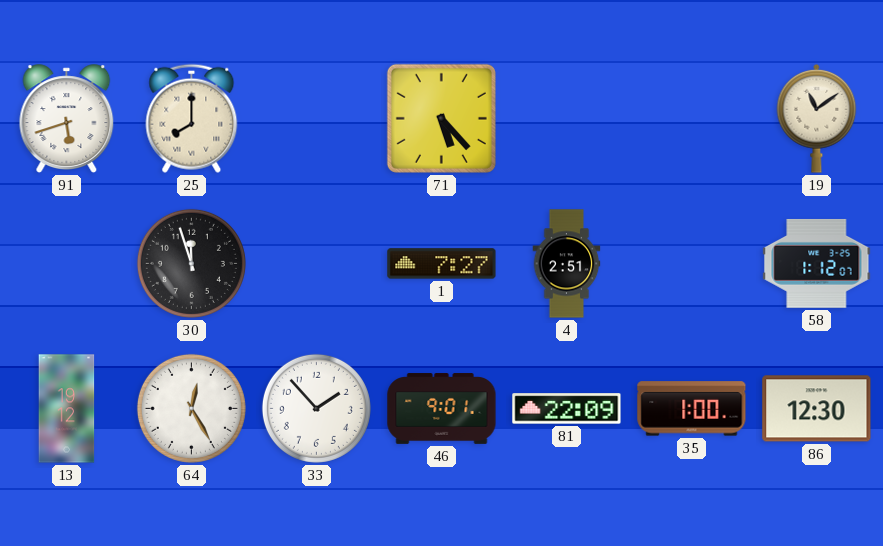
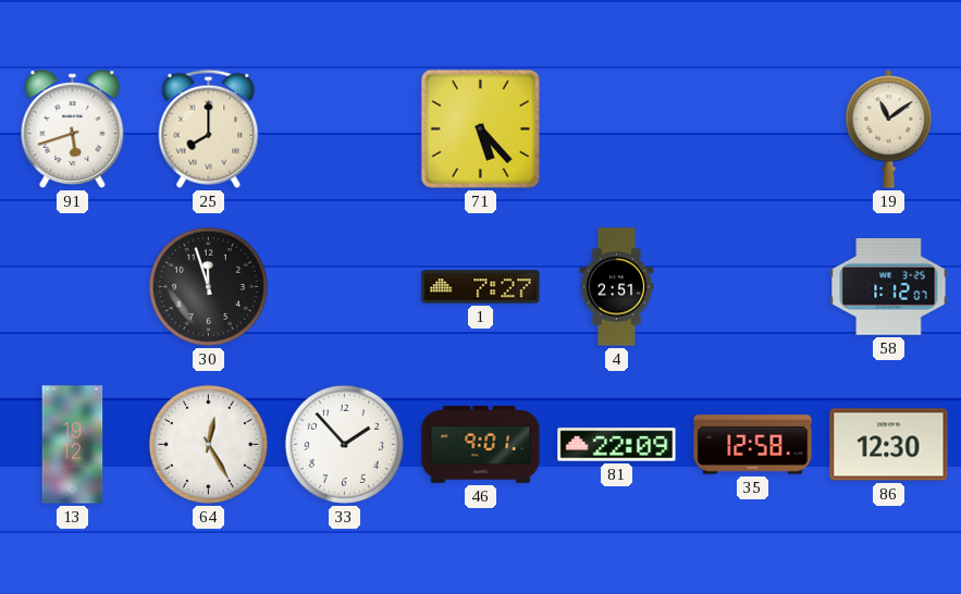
35: 1:00 -> 12:58 (753, 445)
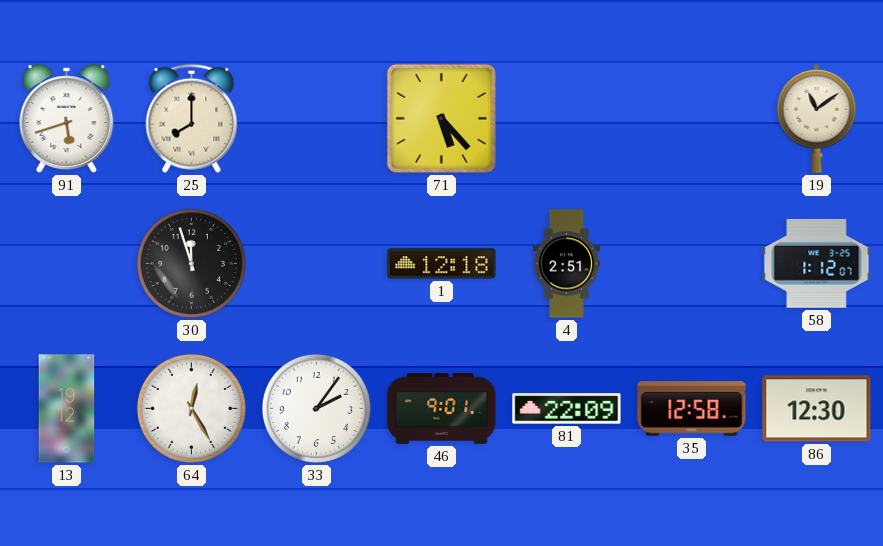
1: 7:27 -> 12:18 (442, 264)
33: 1:53 -> 2:06 (316, 408)
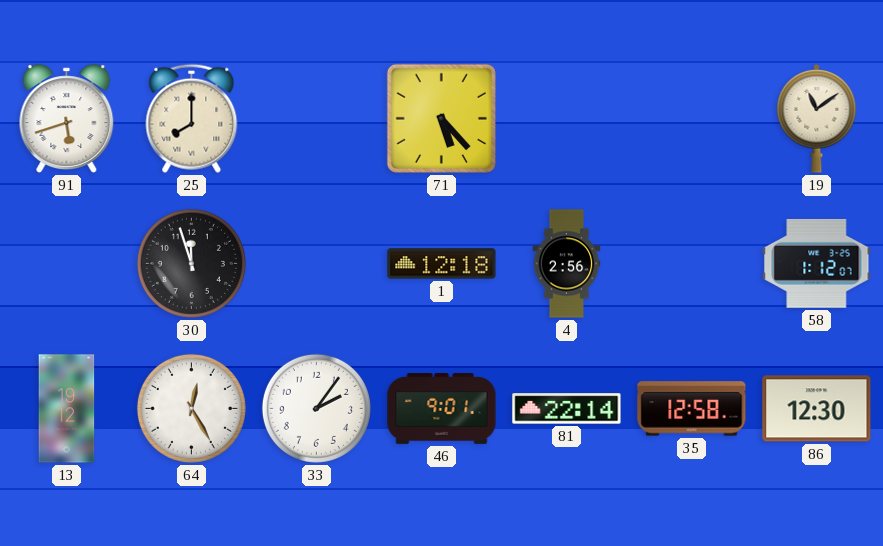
4: 2:51 -> 2:56 (567, 264)
81: 22:09 -> 22:14 (567, 409)
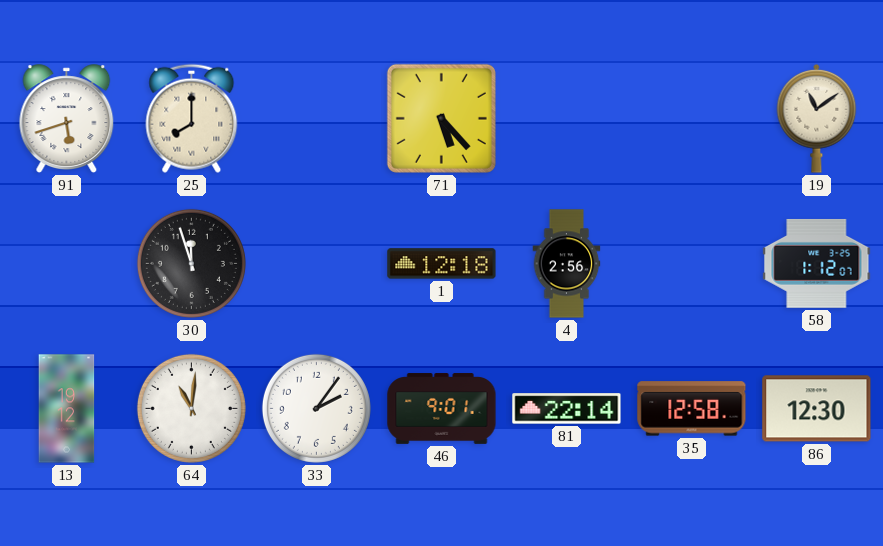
64: 12:25 -> 11:01 (191, 408)
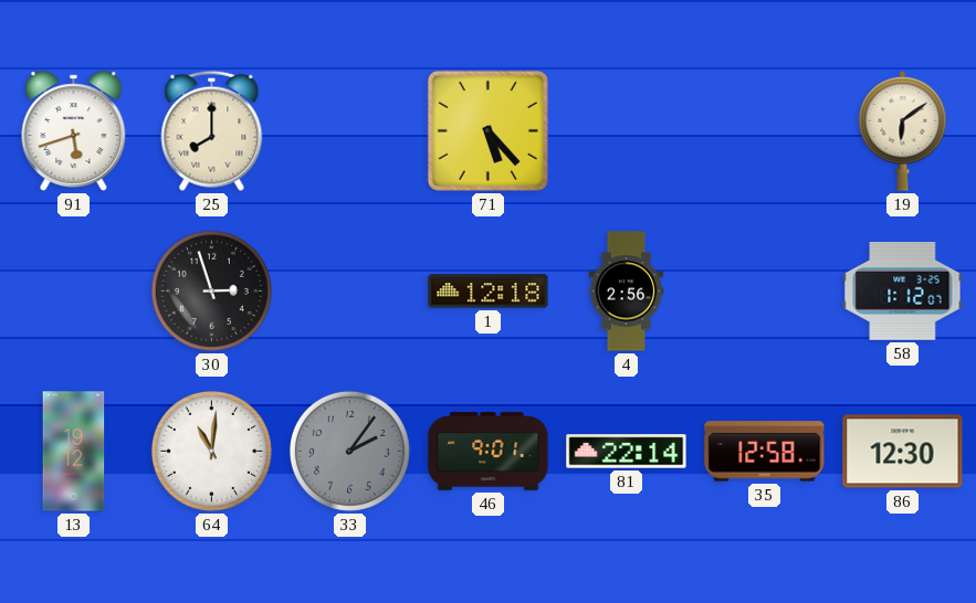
19: 11:09 -> 6:09 (903, 130)
30: 11:57 -> 2:57 (211, 290)
33 dial: white -> grey (349, 451)
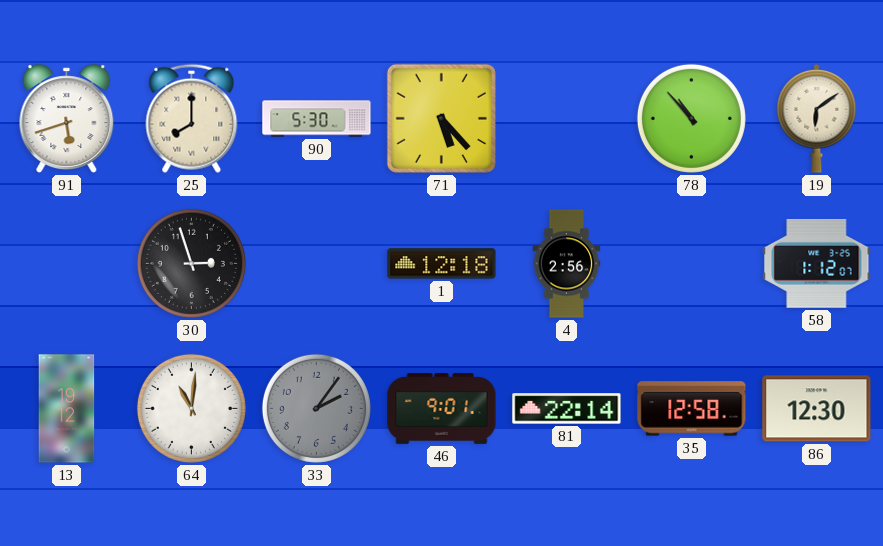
90: none -> 5:30 (317, 119)
78: none -> 10:53 (691, 118)
